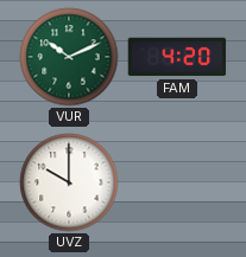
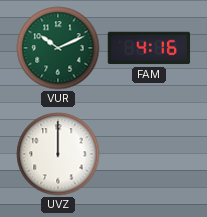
FAM: 4:20 -> 4:16 (149, 48)
UVZ: 10:00 -> 12:00 (58, 154)
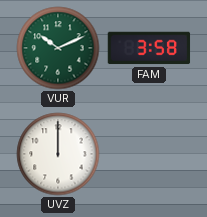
FAM: 4:16 -> 3:58 (149, 48)
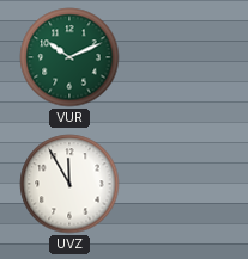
FAM: 3:58 -> none (149, 48)
UVZ: 12:00 -> 11:55 (69, 184)
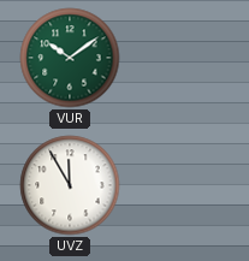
VUR: 10:11 -> 10:09 (70, 58)
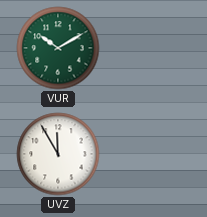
VUR: 10:09 -> 10:10 (58, 48)
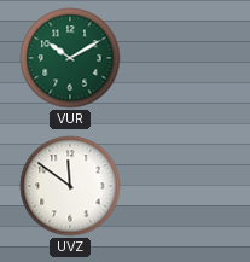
UVZ: 11:55 -> 11:51 (70, 186)
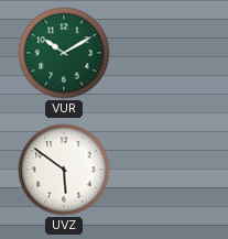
UVZ: 11:51 -> 5:51 (64, 170)
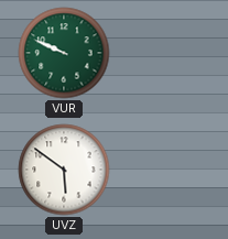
VUR: 10:10 -> 9:49 (64, 53)
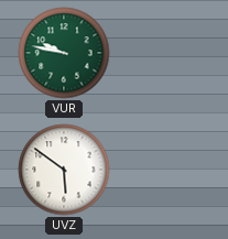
VUR: 9:49 -> 9:47 (64, 53)
